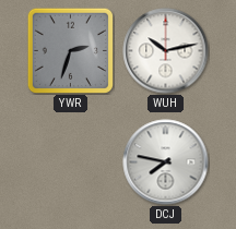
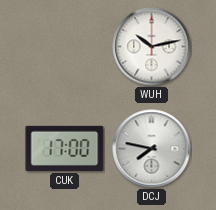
YWR: 2:33 -> none (70, 50)
CUK: none -> 17:00 (65, 148)
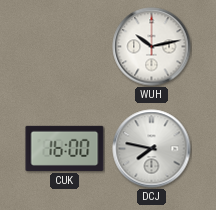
CUK: 17:00 -> 16:00 (65, 148)
